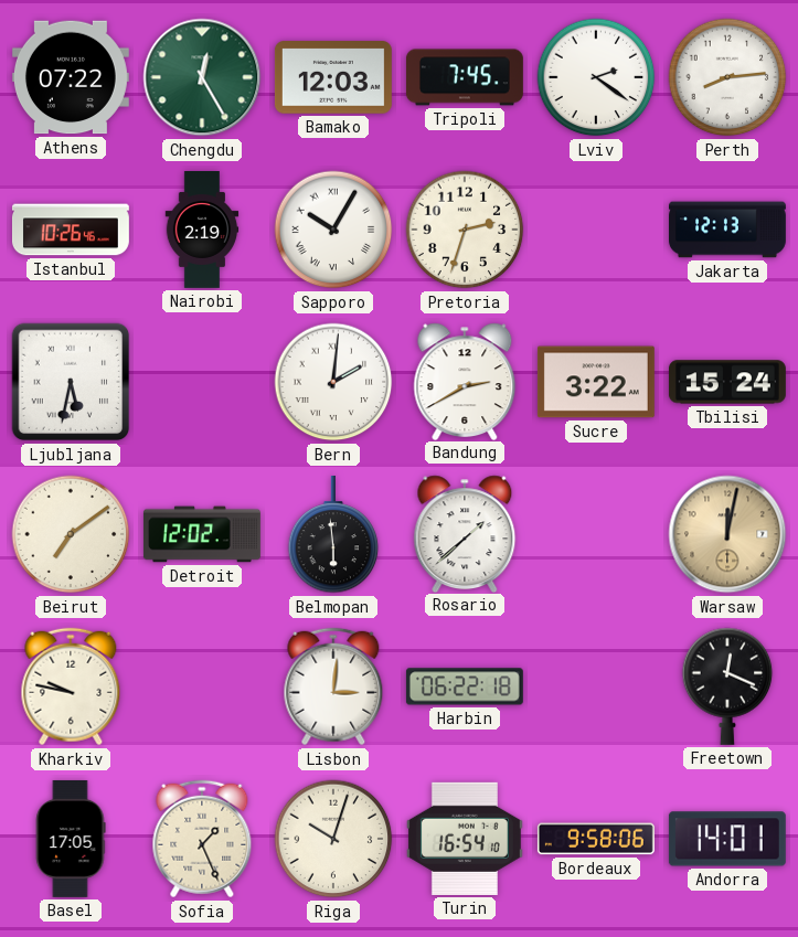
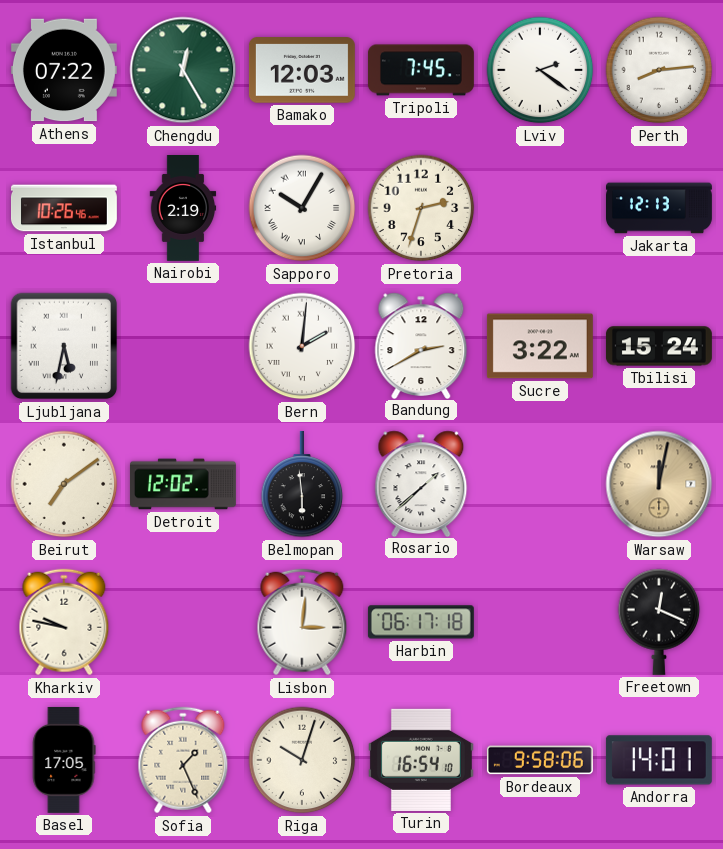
Harbin: 06:22 -> 06:17 (421, 622)
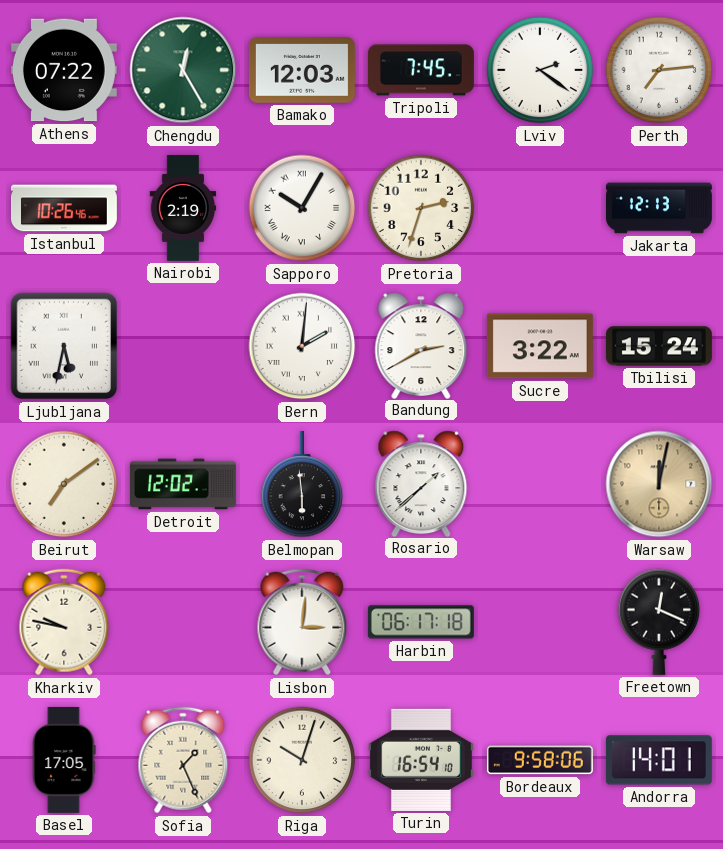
Perth: 8:14 -> 7:14 (659, 70)
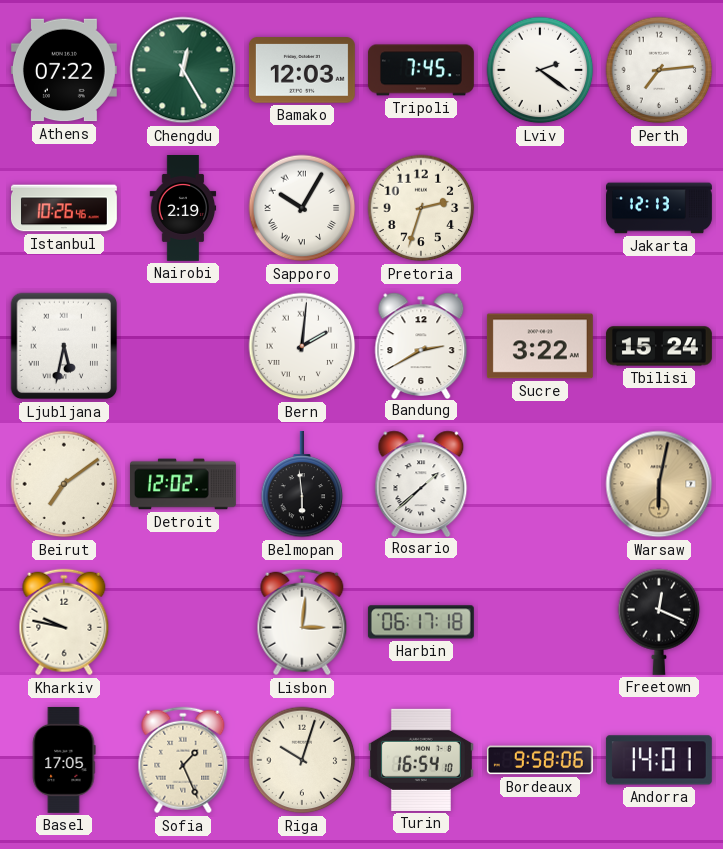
Warsaw: 12:02 -> 6:02 (659, 484)
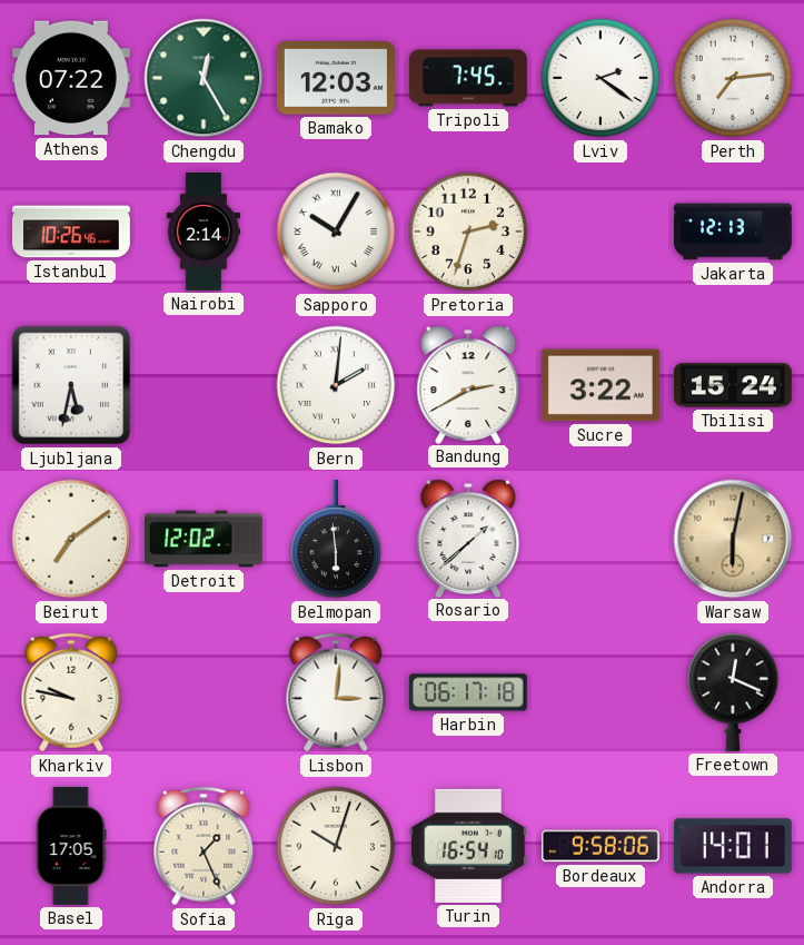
Nairobi: 2:19 -> 2:14 (204, 233)
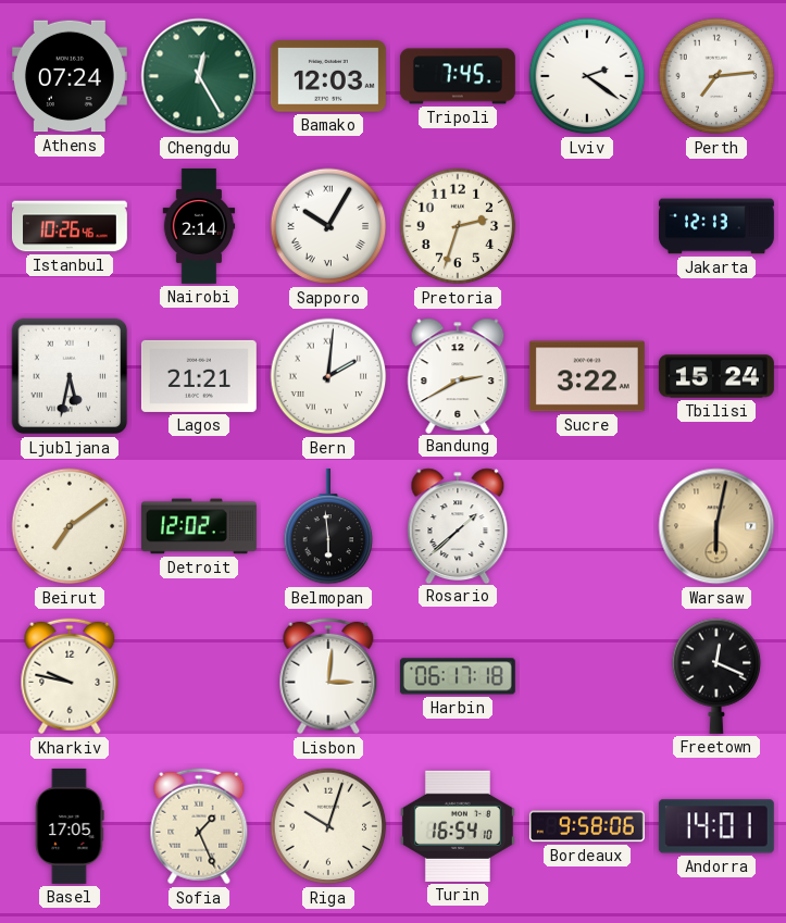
Athens: 07:22 -> 07:24 (70, 76)
Lagos: none -> 21:21 (199, 376)
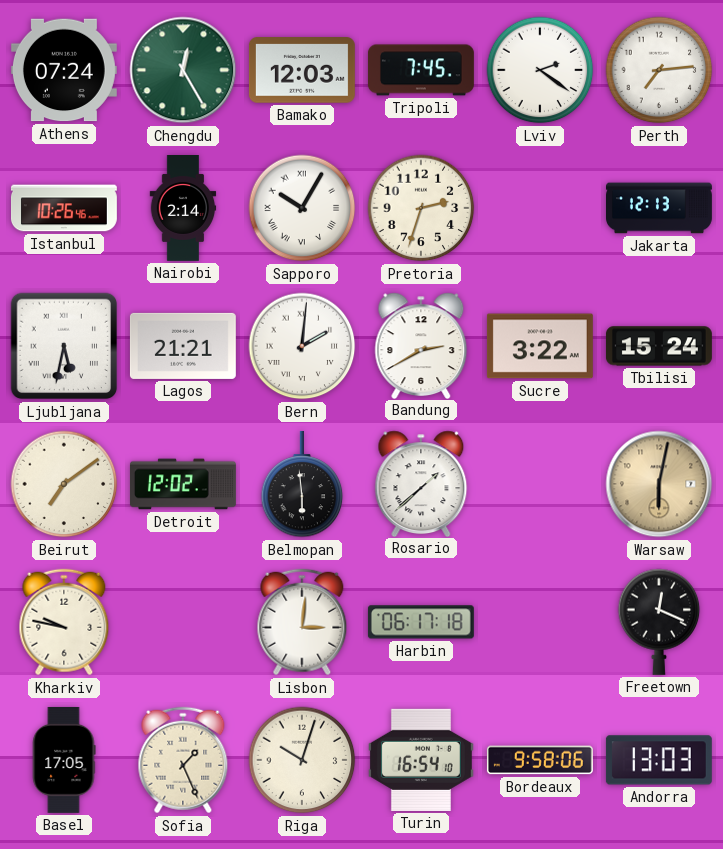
Andorra: 14:01 -> 13:03 (659, 760)
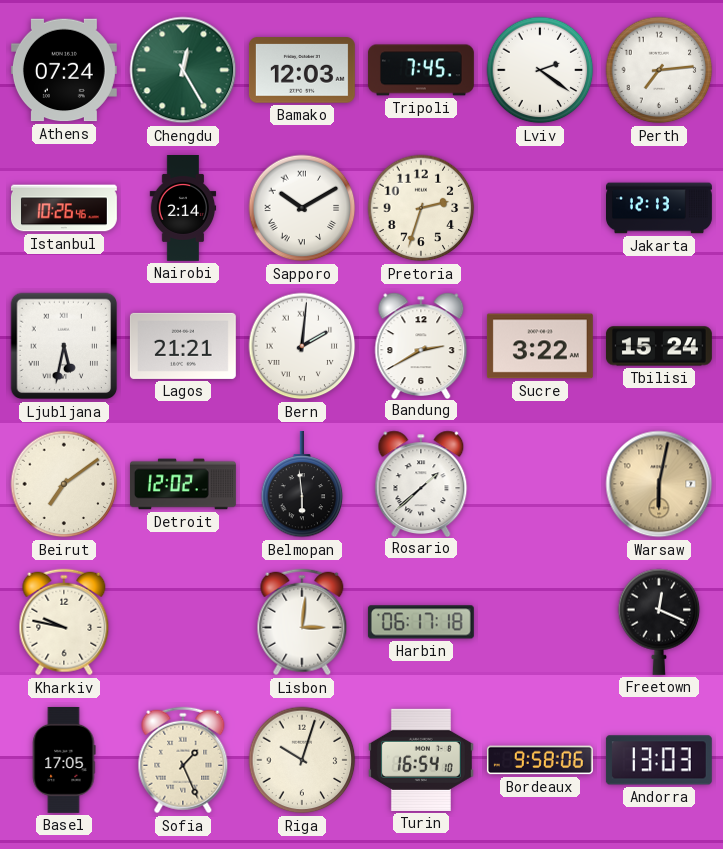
Sapporo: 10:05 -> 10:10 (302, 208)
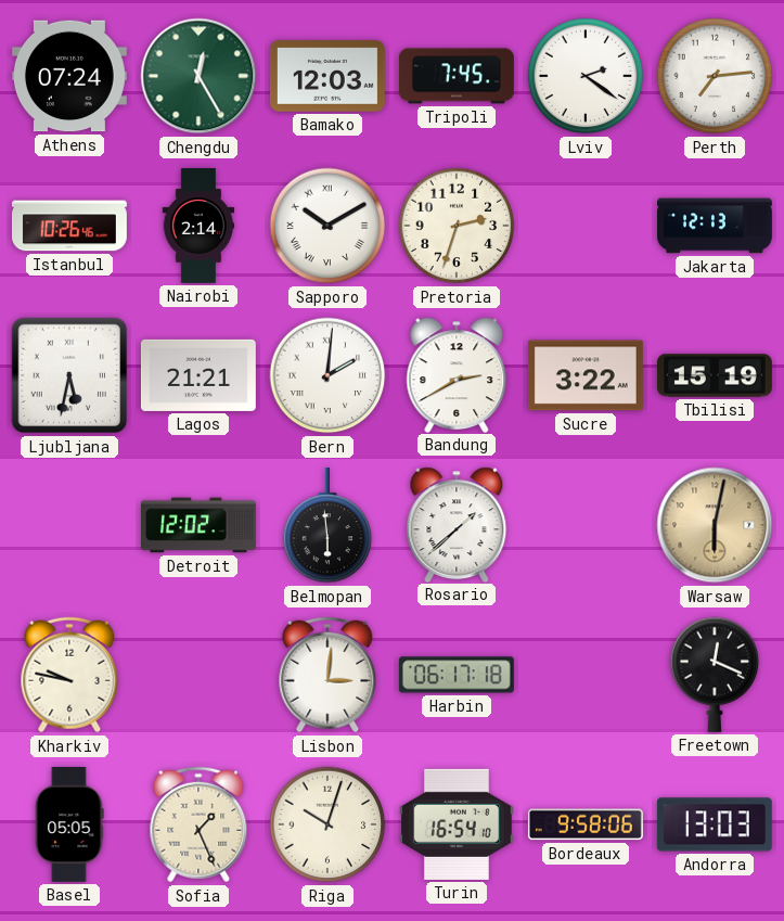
Tbilisi: 15:24 -> 15:19 (715, 375)
Beirut: 7:09 -> none (64, 484)
Basel: 17:05 -> 05:05 (69, 824)
